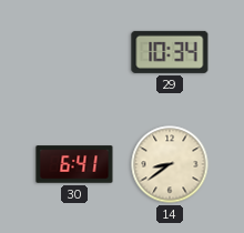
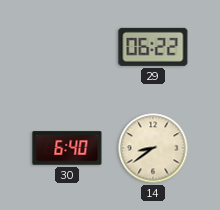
29: 10:34 -> 06:22 (153, 47)
30: 6:41 -> 6:40 (67, 148)
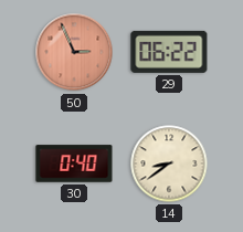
50: none -> 2:56 (74, 52)
30: 6:40 -> 0:40 (74, 164)
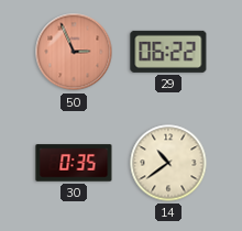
30: 0:40 -> 0:35 (74, 163)
14: 8:39 -> 10:39 (168, 163)
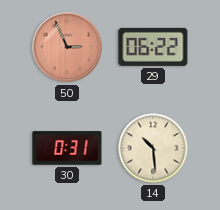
30: 0:35 -> 0:31 (67, 148)
14: 10:39 -> 10:29 (153, 148)
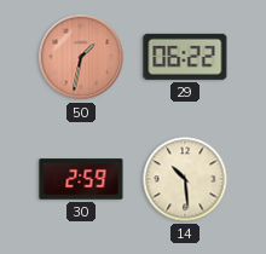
50: 2:56 -> 1:32 (81, 57)
30: 0:31 -> 2:59 (81, 179)
